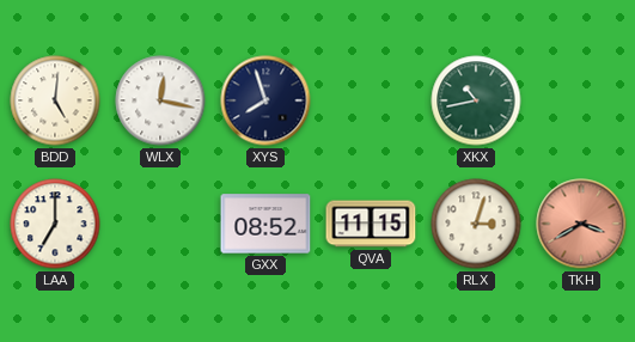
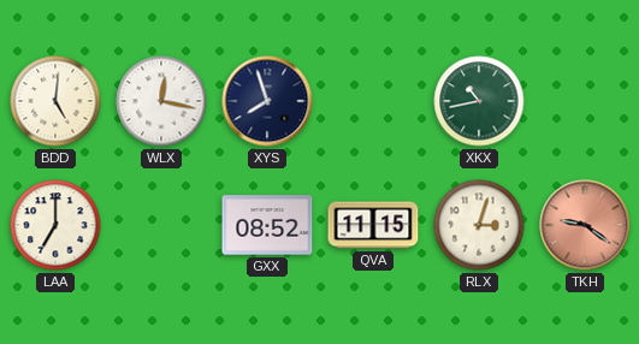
TKH: 3:40 -> 9:21 (585, 225)
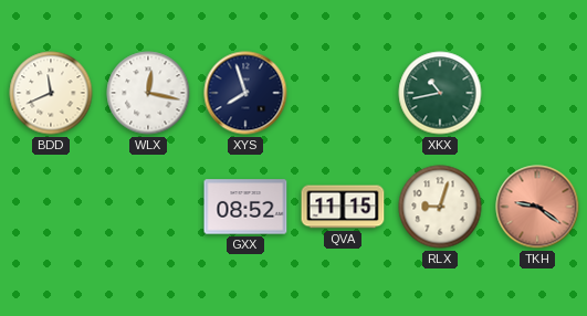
BDD: 5:01 -> 11:41 (51, 93)
LAA: 7:00 -> none (55, 225)
RLX: 3:03 -> 9:03 (440, 207)
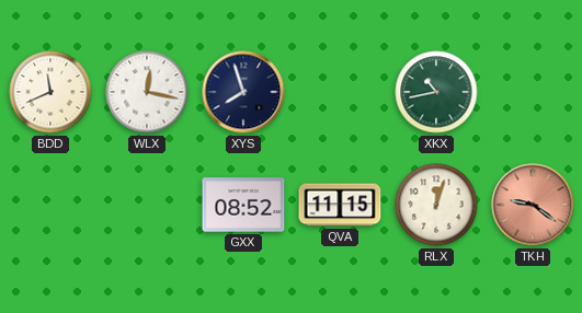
RLX: 9:03 -> 12:03 (436, 205)
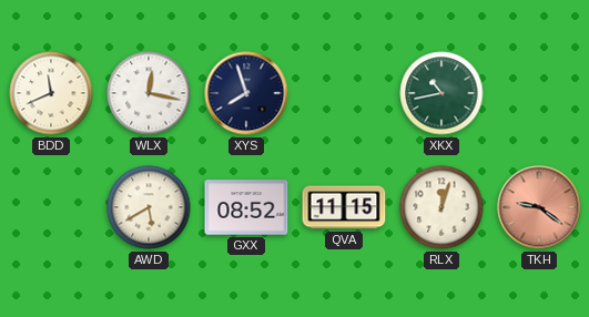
AWD: none -> 5:40 (149, 207)
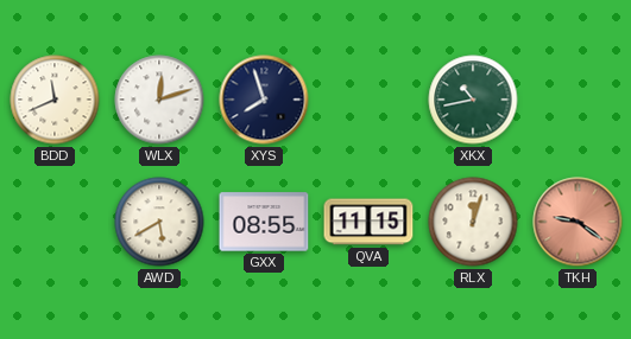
WLX: 12:17 -> 12:12 (159, 100)
GXX: 08:52 -> 08:55 (264, 222)
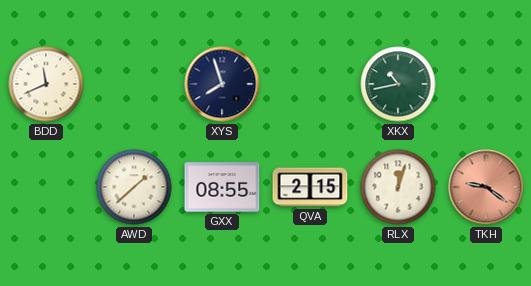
WLX: 12:12 -> none (159, 100)
AWD: 5:40 -> 1:38 (134, 187)
QVA: 11:15 -> 2:15 (310, 187)
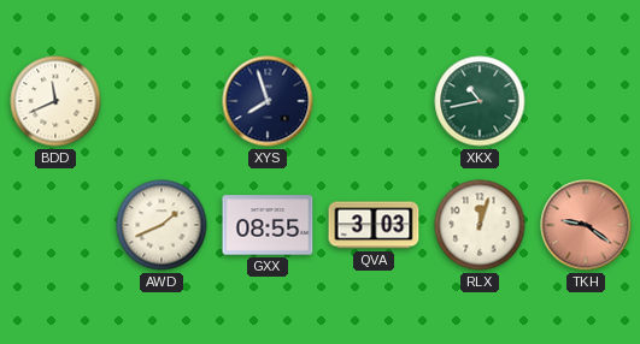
AWD: 1:38 -> 1:41 (162, 225)
QVA: 2:15 -> 3:03 (374, 225)
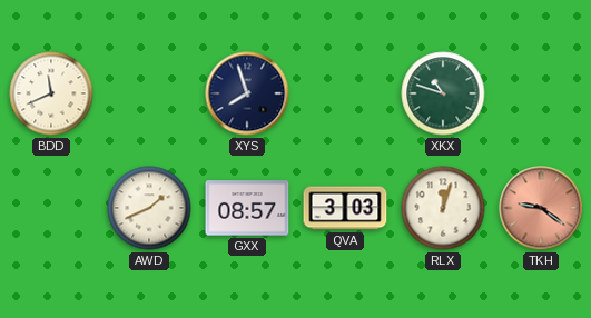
XKX: 10:43 -> 10:48 (443, 93)
GXX: 08:55 -> 08:57 (247, 208)
